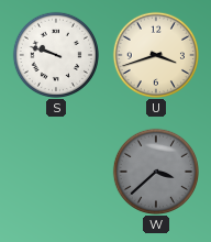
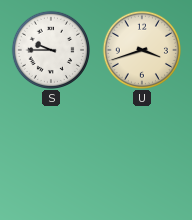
S: 9:48 -> 9:45 (50, 49)
W: 3:38 -> none (155, 170)
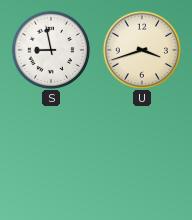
S: 9:45 -> 8:58 (50, 49)
